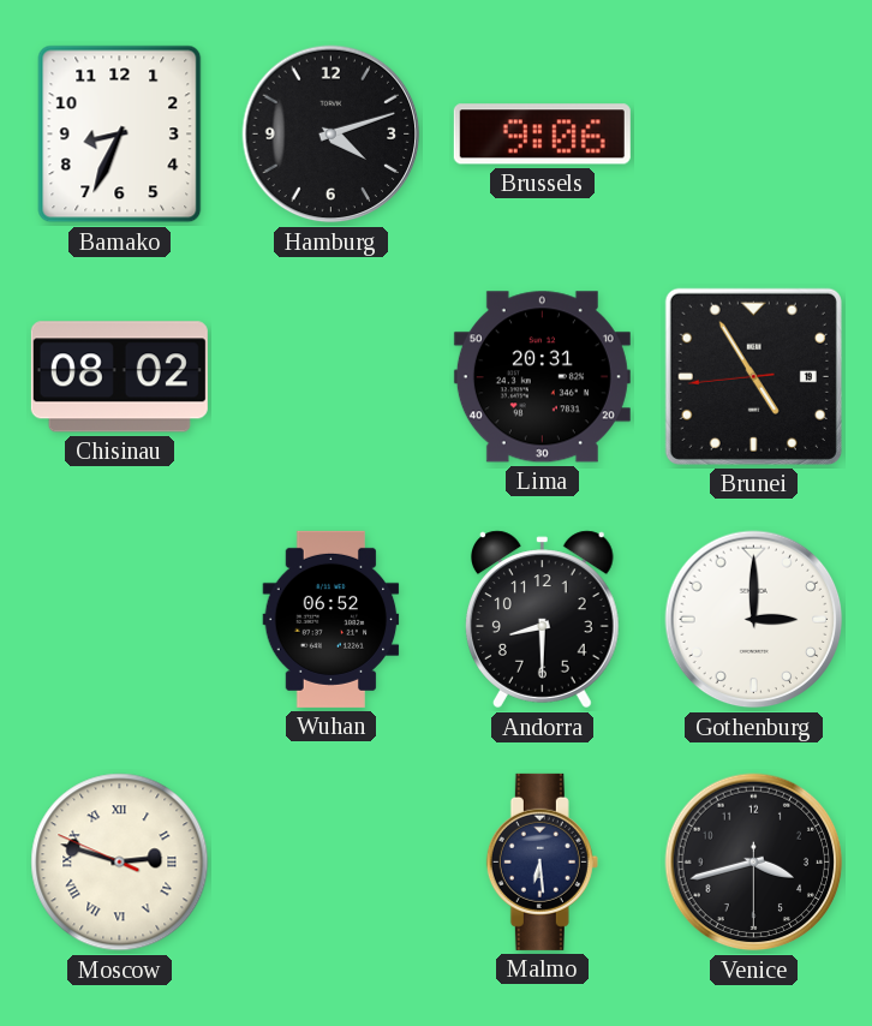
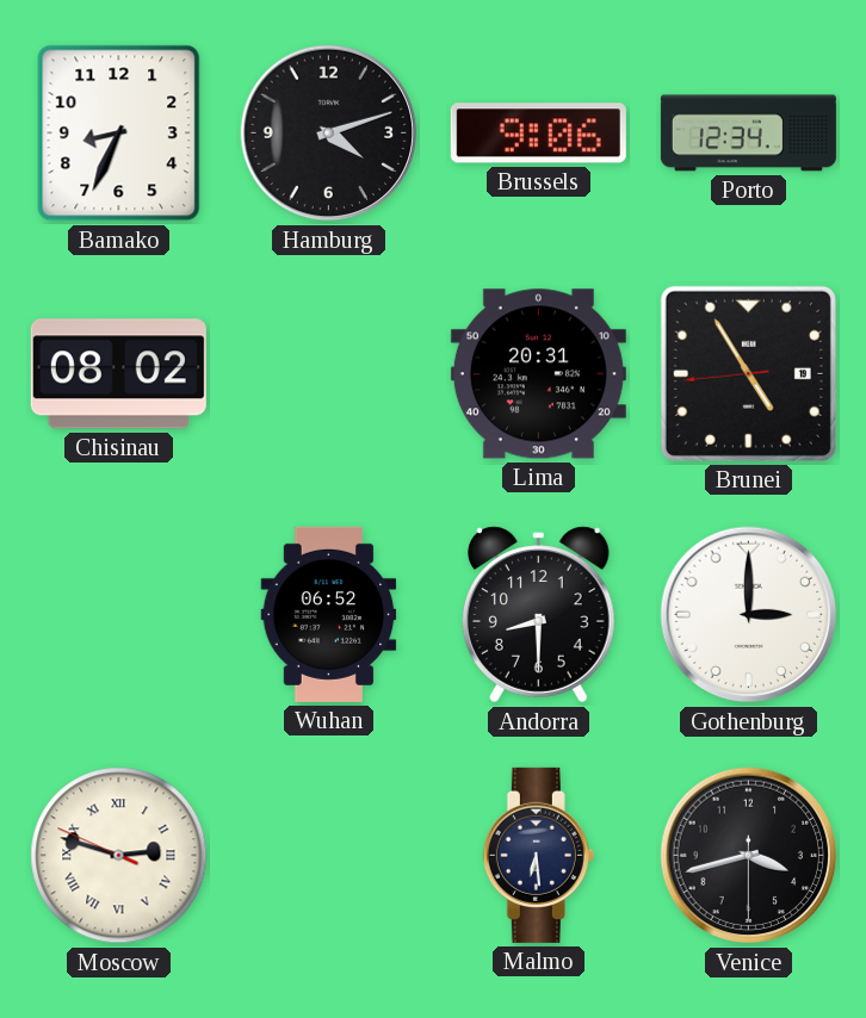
Porto: none -> 12:34 (748, 134)
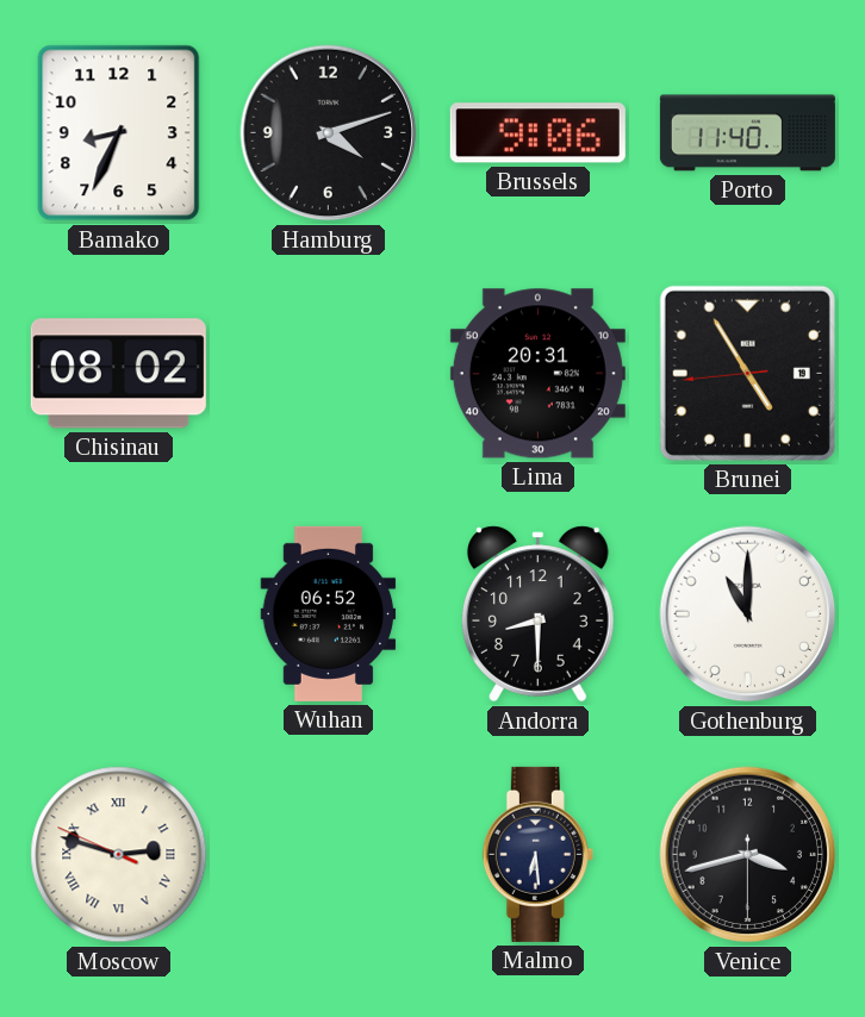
Porto: 12:34 -> 11:40 (747, 133)
Gothenburg: 3:00 -> 11:00 (748, 614)
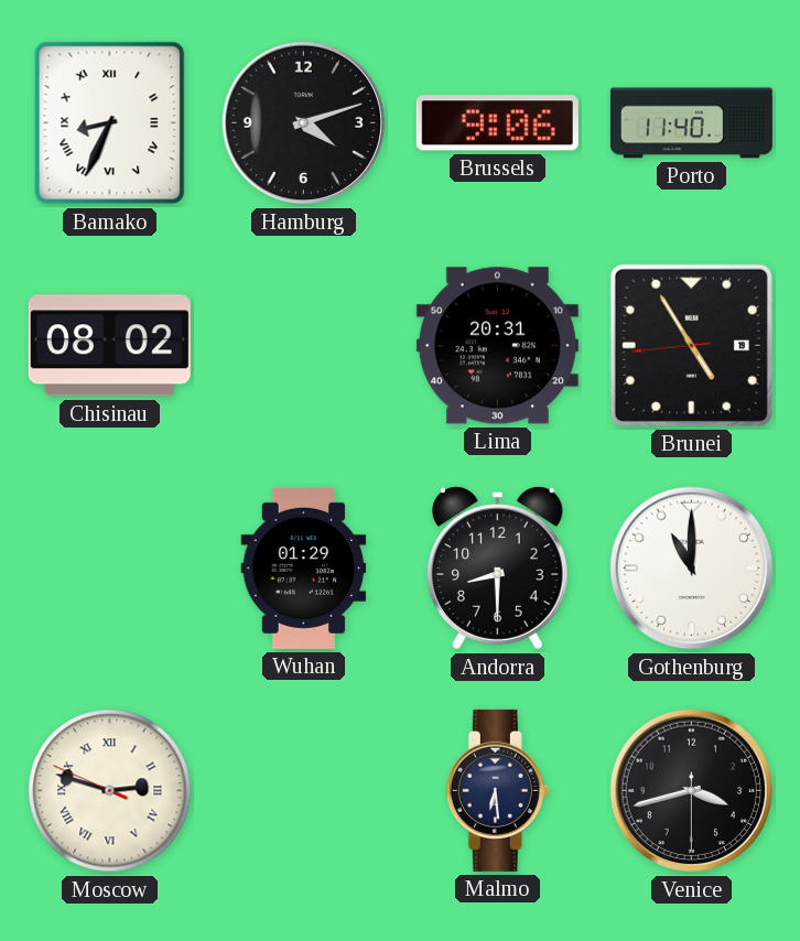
Bamako numerals: Arabic -> Roman (110, 123)
Wuhan: 06:52 -> 01:29 (304, 567)
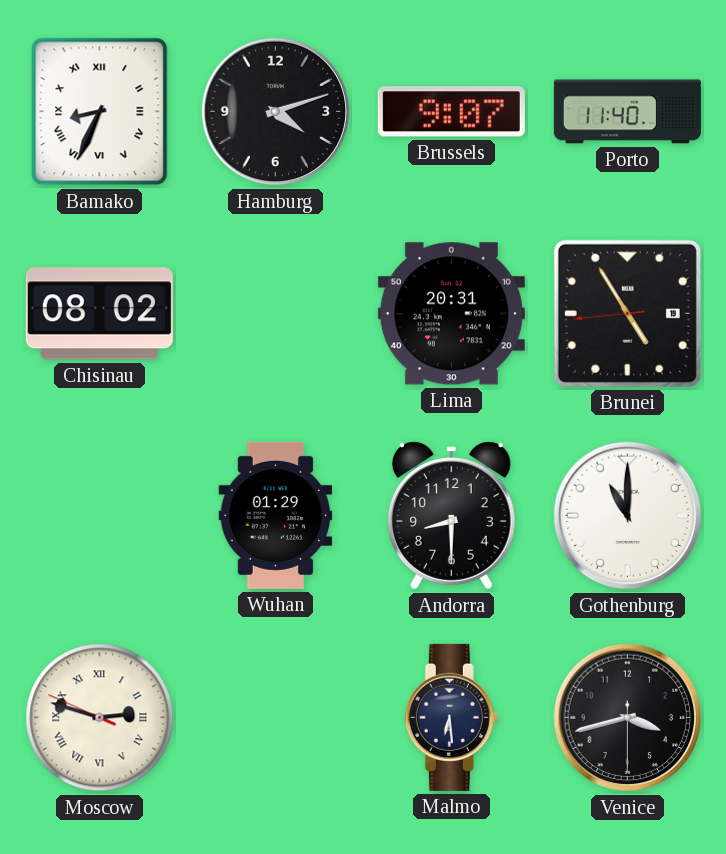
Brussels: 9:06 -> 9:07 (451, 112)
